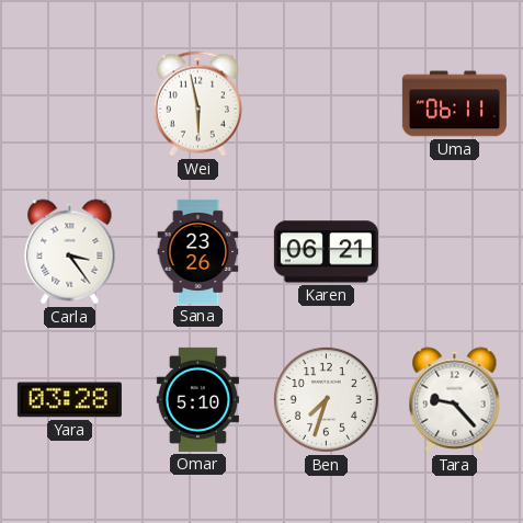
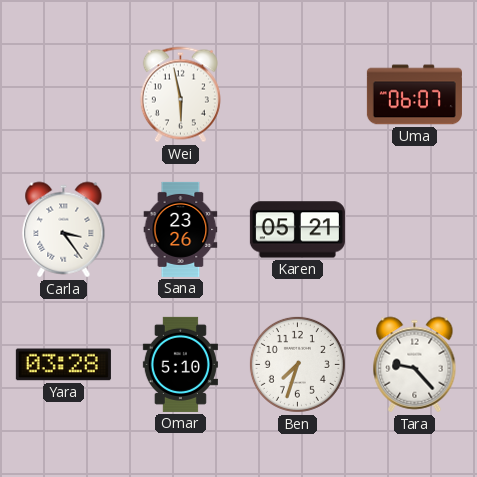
Uma: 06:11 -> 06:07 (414, 95)
Karen: 06:21 -> 05:21 (297, 230)
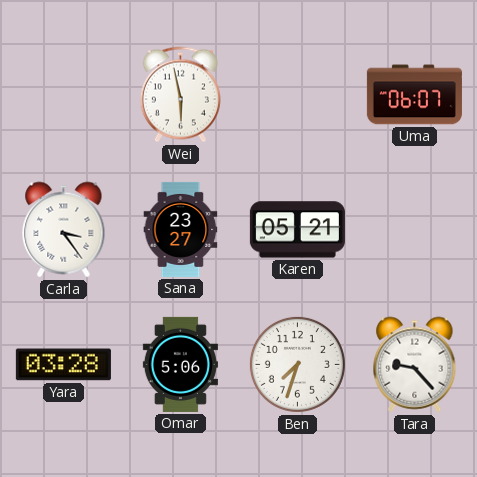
Sana: 23:26 -> 23:27 (181, 229)
Omar: 5:10 -> 5:06 (180, 364)
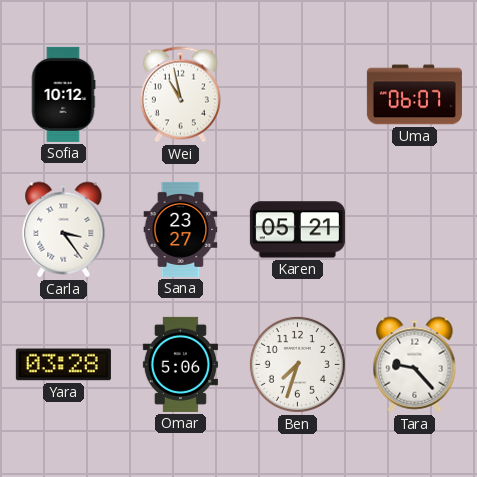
Sofia: none -> 10:12 (63, 94)
Wei: 5:58 -> 10:58 (180, 95)
